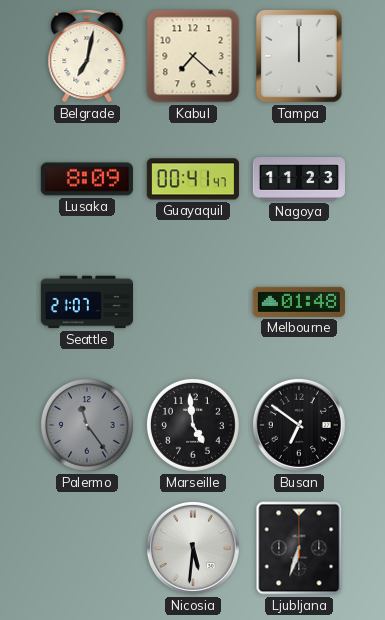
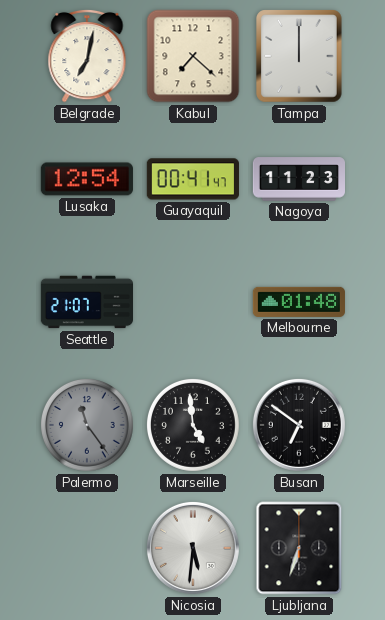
Lusaka: 8:09 -> 12:54 (87, 179)
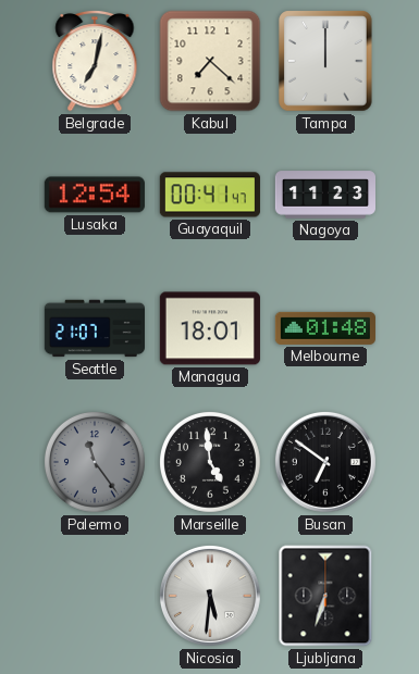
Managua: none -> 18:01 (210, 328)
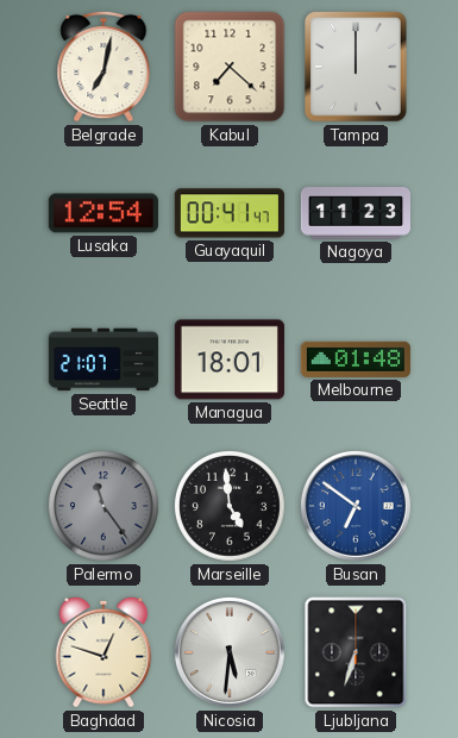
Busan dial: black -> blue (356, 506)
Baghdad: none -> 12:48 (103, 652)
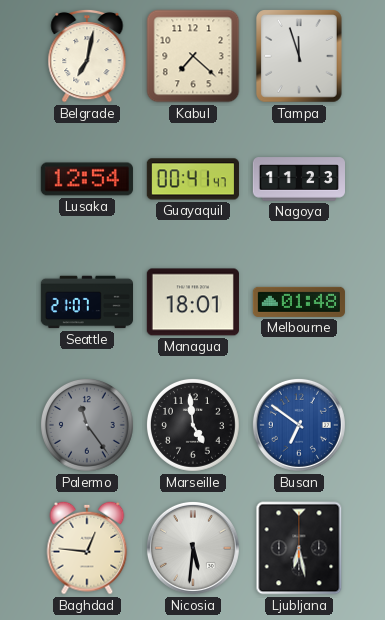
Tampa: 12:00 -> 11:57 (299, 56)
Baghdad: 12:48 -> 12:46 (87, 548)
Ljubljana: 6:33 -> 6:28 (299, 548)
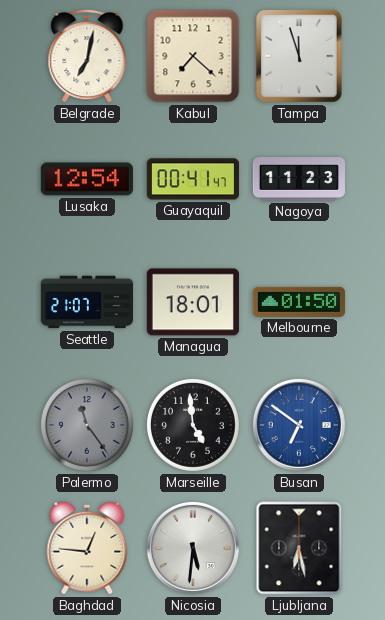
Melbourne: 01:48 -> 01:50 (299, 302)
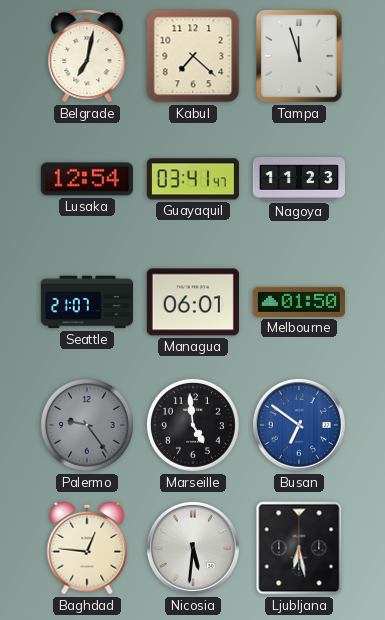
Guayaquil: 00:41 -> 03:41 (193, 179)
Managua: 18:01 -> 06:01 (193, 302)
Palermo: 11:24 -> 9:24 (87, 425)
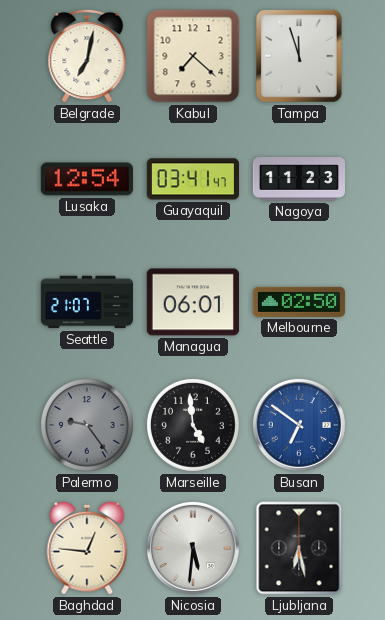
Melbourne: 01:50 -> 02:50 (299, 302)
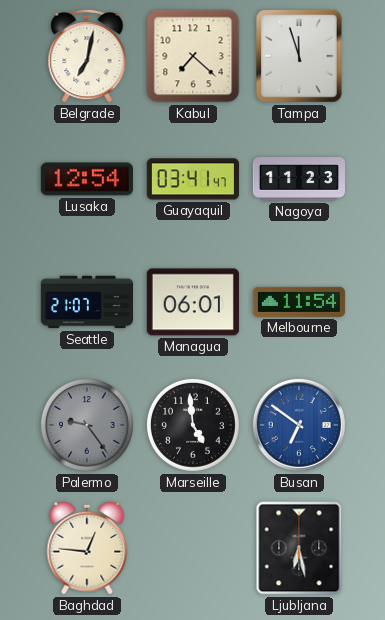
Melbourne: 02:50 -> 11:54 (299, 302)
Nicosia: 5:31 -> none (193, 548)
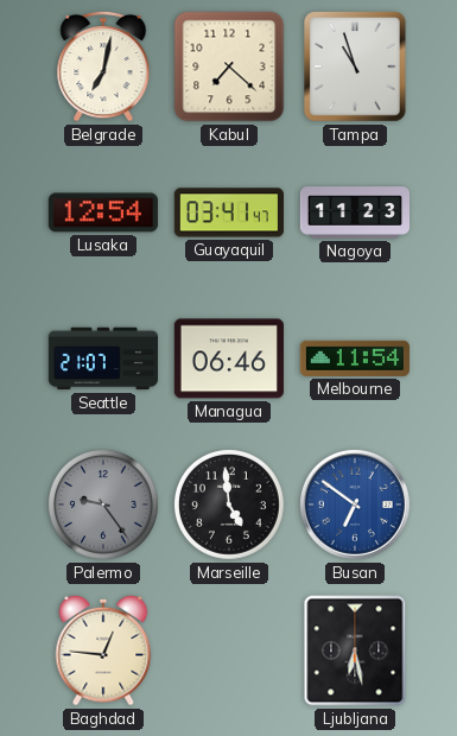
Tampa: 11:57 -> 10:57 (355, 66)
Managua: 06:01 -> 06:46 (229, 359)
